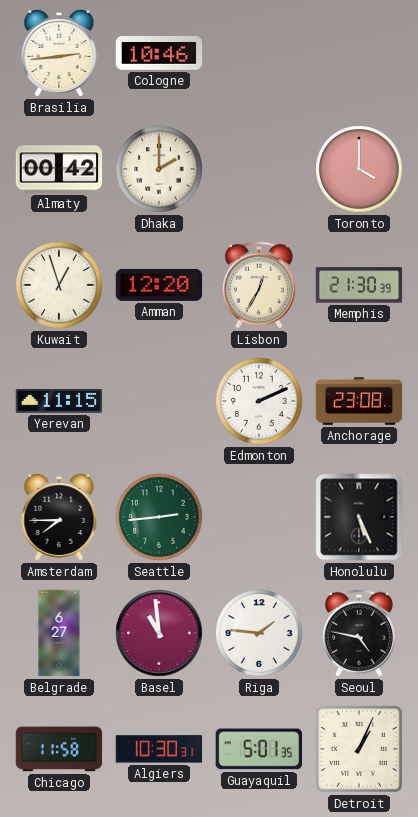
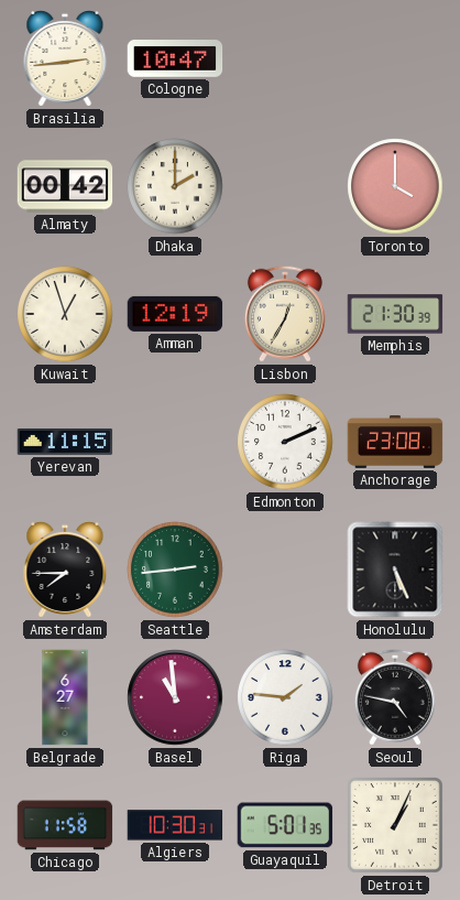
Cologne: 10:46 -> 10:47 (175, 58)
Amman: 12:20 -> 12:19 (175, 314)
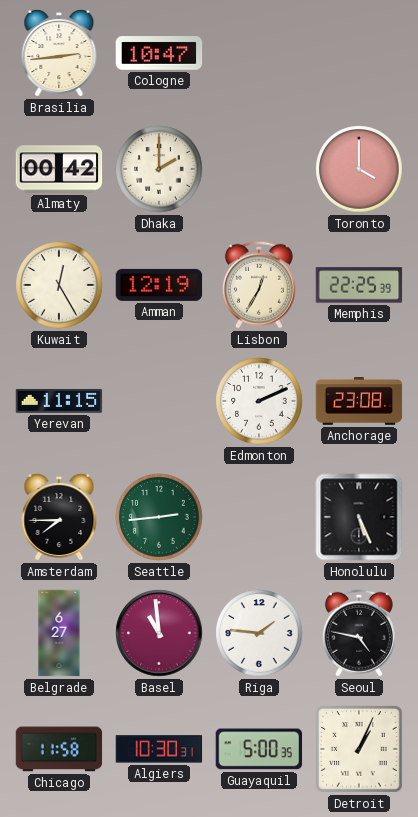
Kuwait: 12:57 -> 12:25 (59, 285)
Memphis: 21:30 -> 22:25 (359, 285)
Guayaquil: 5:01 -> 5:00 (259, 749)
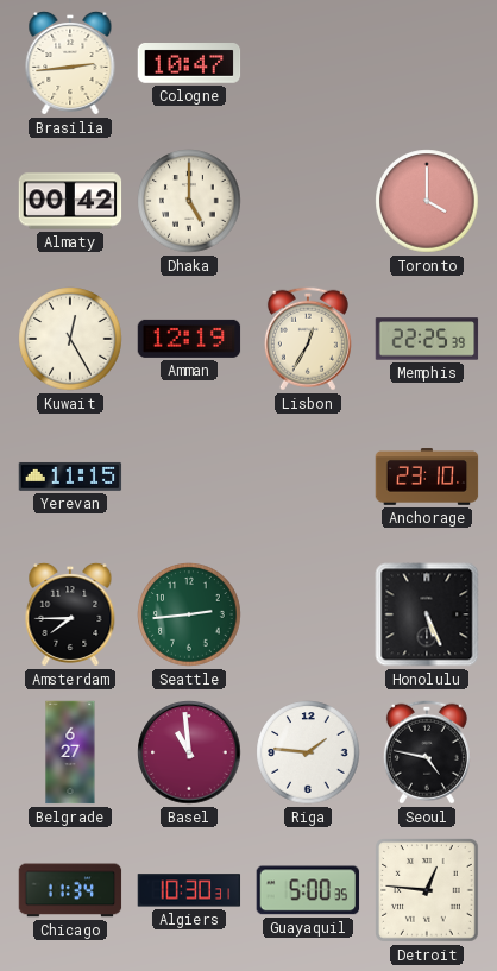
Dhaka: 2:00 -> 5:00 (189, 201)
Edmonton: 2:11 -> none (259, 401)
Anchorage: 23:08 -> 23:10 (427, 477)
Chicago: 11:58 -> 11:34 (70, 890)
Detroit: 1:04 -> 12:46 (428, 891)
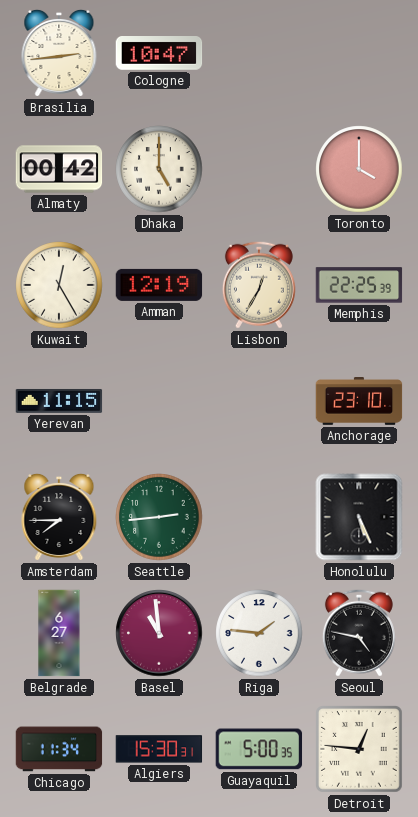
Algiers: 10:30 -> 15:30 (159, 749)
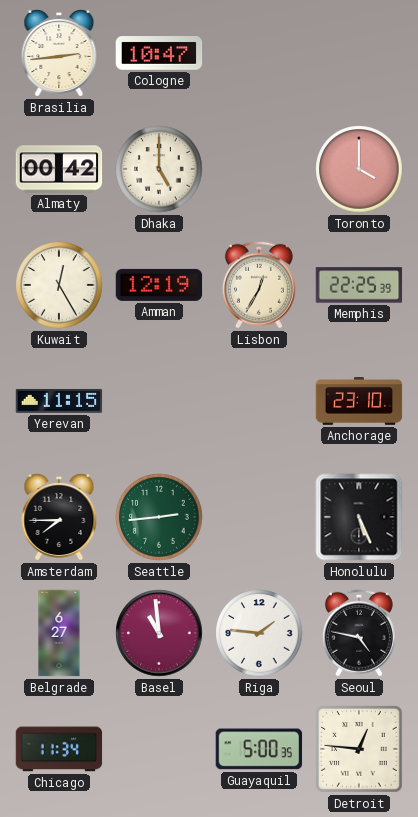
Algiers: 15:30 -> none (159, 749)
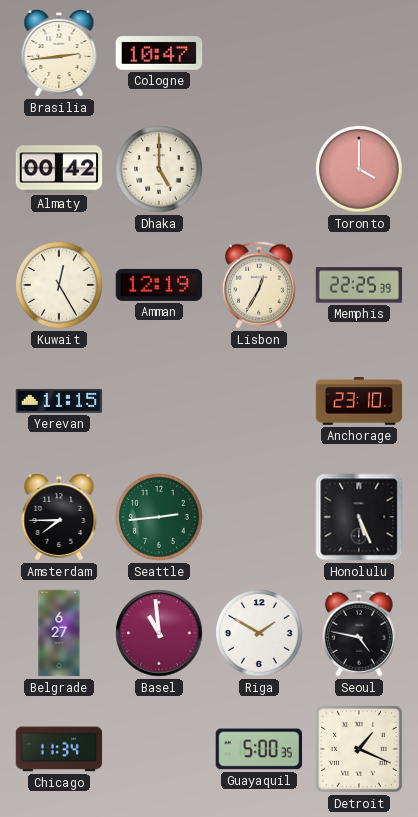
Riga: 1:46 -> 1:50 (259, 633)
Detroit: 12:46 -> 1:19 (360, 750)
